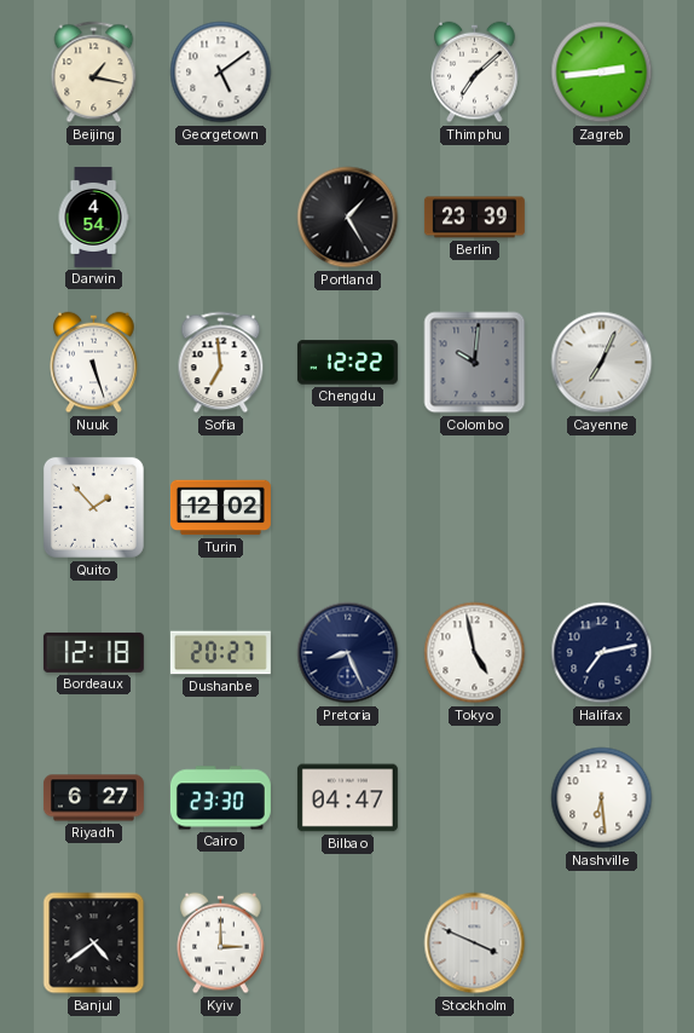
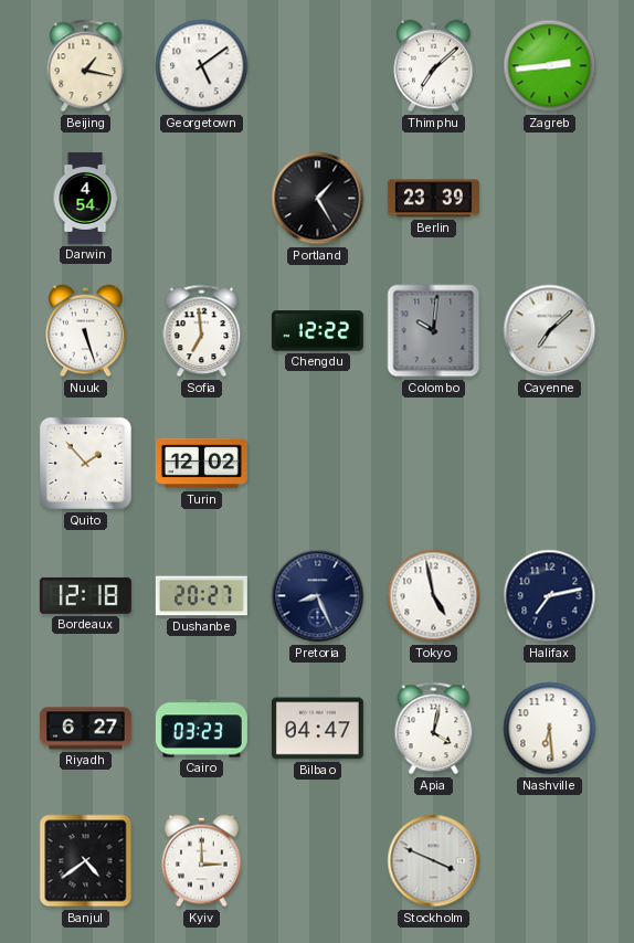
Cayenne: 7:04 -> 7:08 (550, 331)
Cairo: 23:30 -> 03:23 (201, 729)
Apia: none -> 4:02 (434, 729)
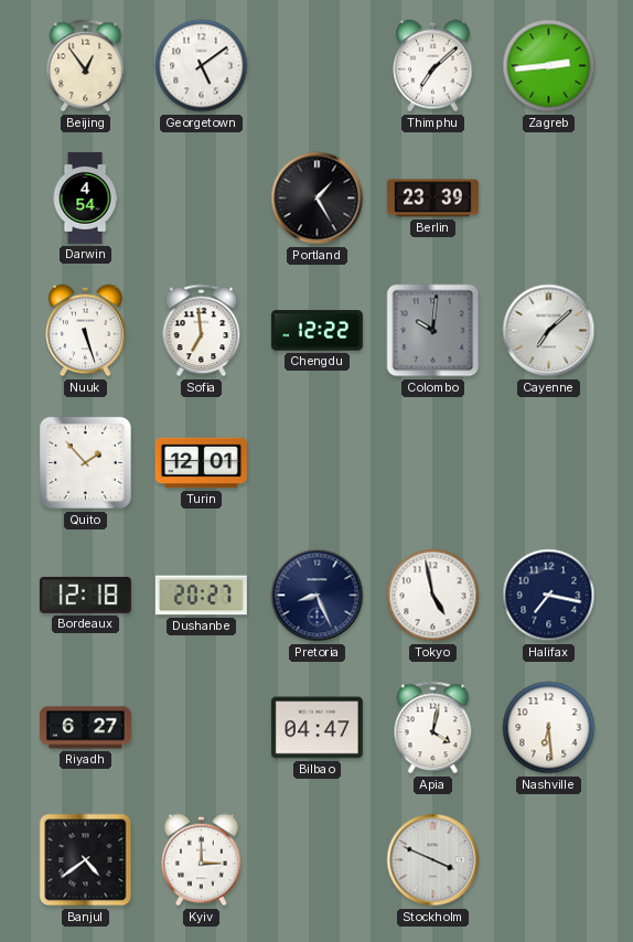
Beijing: 1:17 -> 12:54 (86, 66)
Turin: 12:02 -> 12:01 (201, 463)
Halifax: 7:13 -> 7:17 (549, 596)
Cairo: 03:23 -> none (201, 729)
